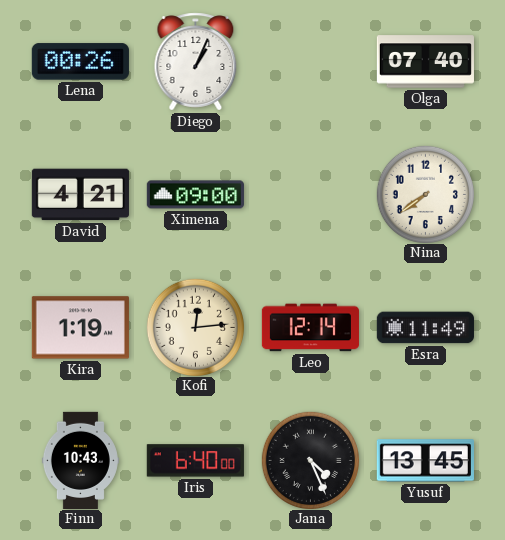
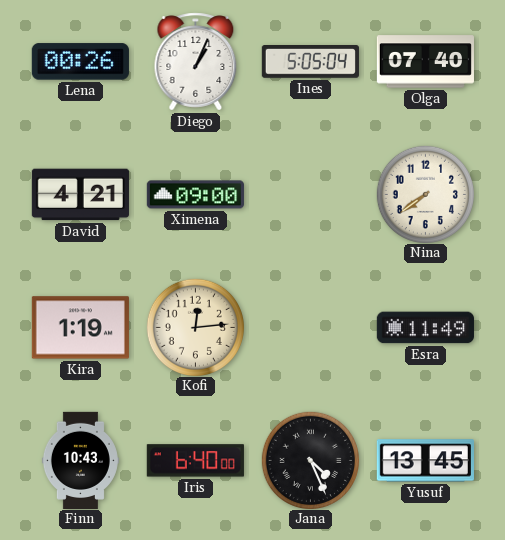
Ines: none -> 5:05 (310, 62)
Leo: 12:14 -> none (310, 328)
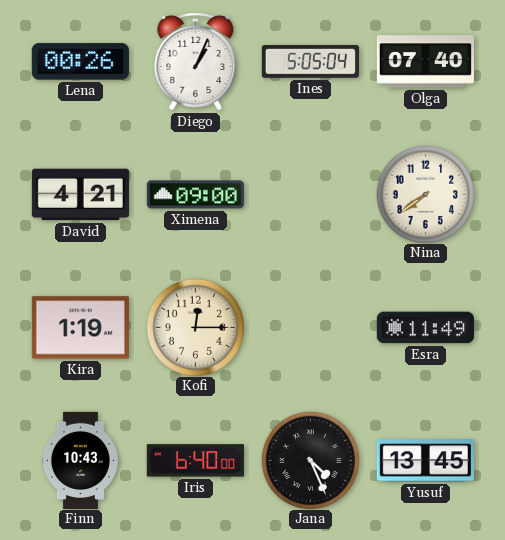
Kofi: 12:14 -> 12:15 (195, 327)
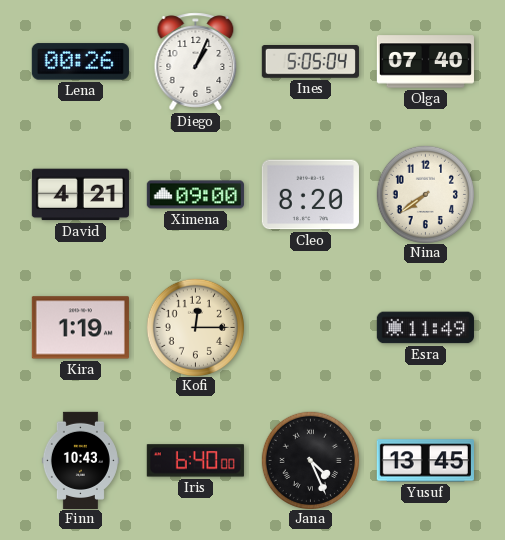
Cleo: none -> 8:20 (310, 195)
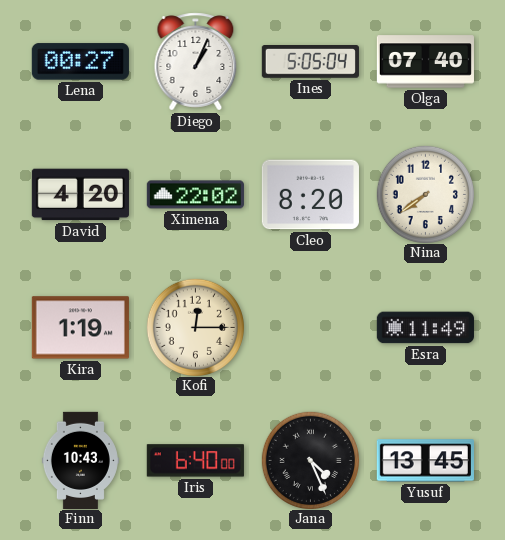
Lena: 00:26 -> 00:27 (80, 62)
David: 4:21 -> 4:20 (80, 195)
Ximena: 09:00 -> 22:02 (195, 195)
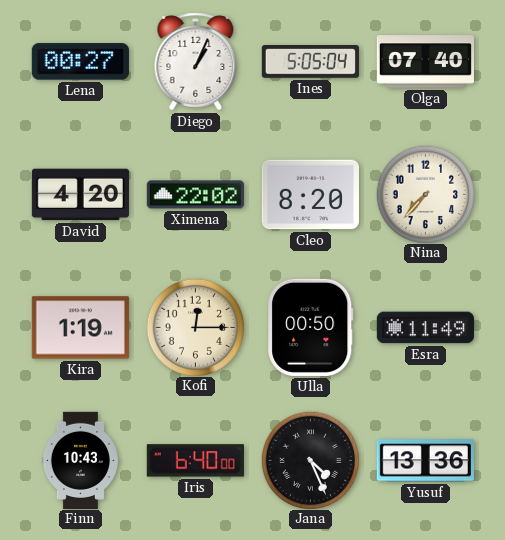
Nina: 7:39 -> 7:37 (425, 194)
Ulla: none -> 00:50 (311, 327)
Yusuf: 13:45 -> 13:36 (425, 461)
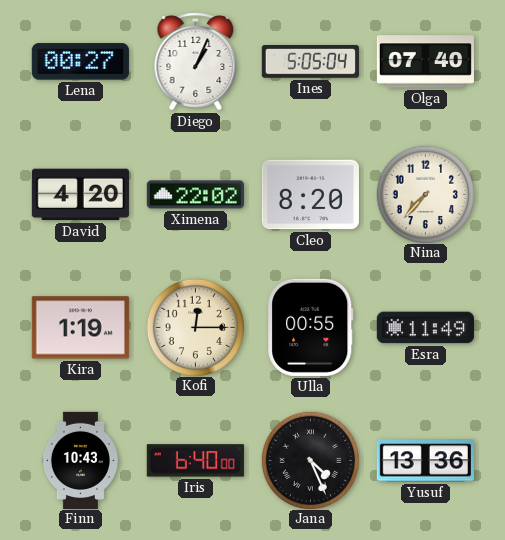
Ulla: 00:50 -> 00:55 (311, 327)
